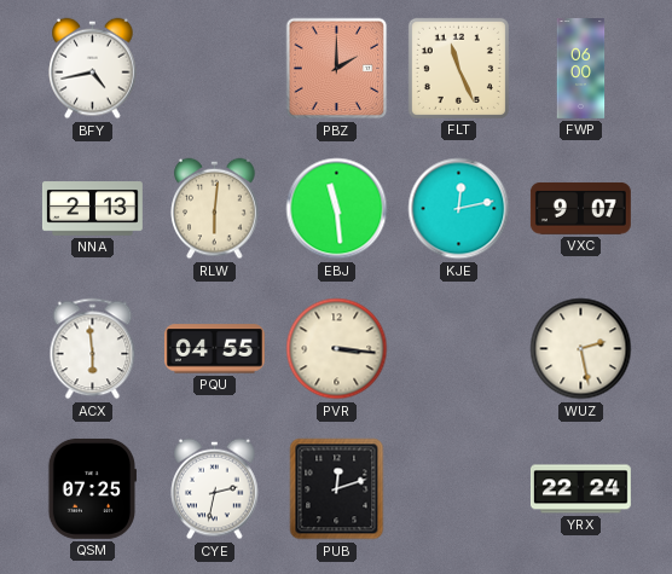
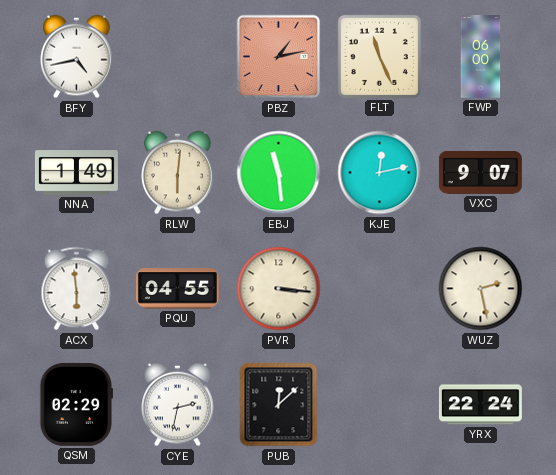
PBZ: 2:00 -> 1:13 (279, 57)
NNA: 2:13 -> 1:49 (76, 173)
QSM: 07:25 -> 02:29 (75, 404)
PUB: 12:12 -> 12:08 (279, 405)
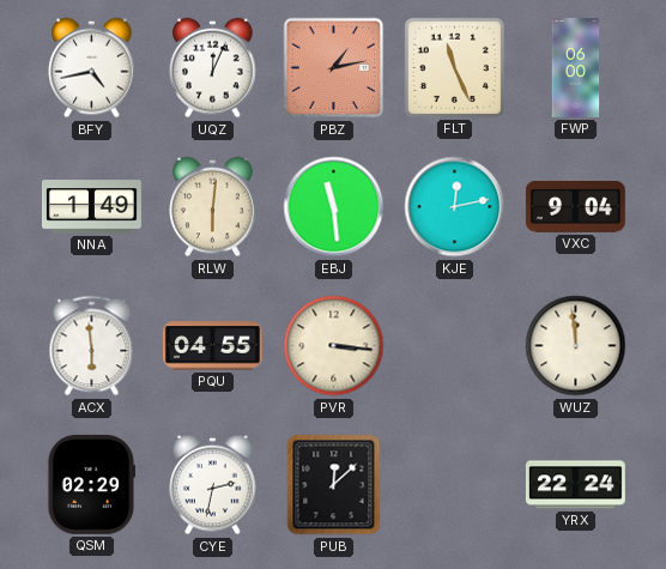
UQZ: none -> 12:04 (213, 68)
VXC: 9:07 -> 9:04 (575, 206)
WUZ: 2:28 -> 11:59 (576, 346)
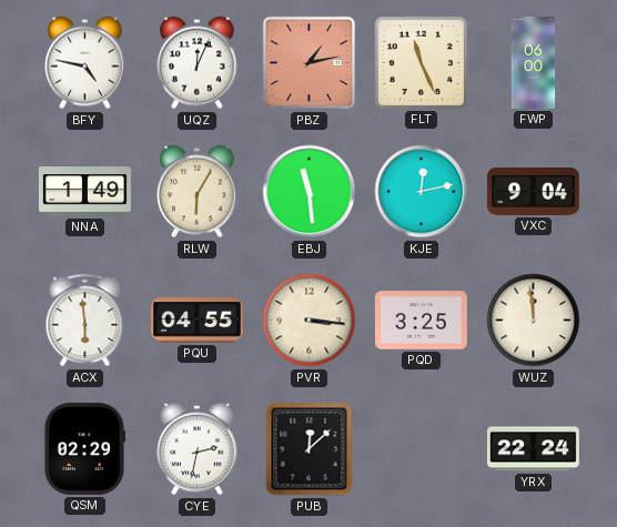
BFY: 4:43 -> 4:47 (85, 63)
RLW: 6:01 -> 6:05 (198, 192)
PQD: none -> 3:25 (421, 321)
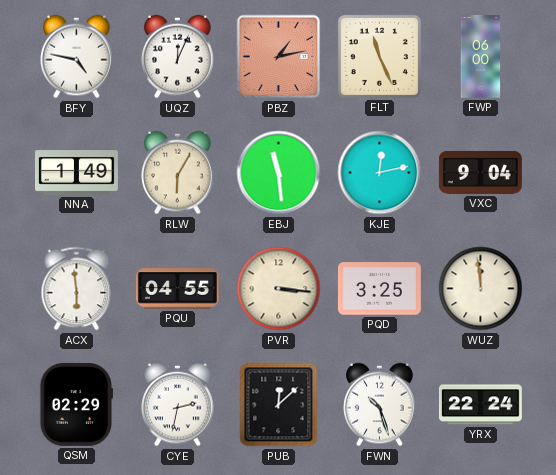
FWN: none -> 10:27 (380, 405)
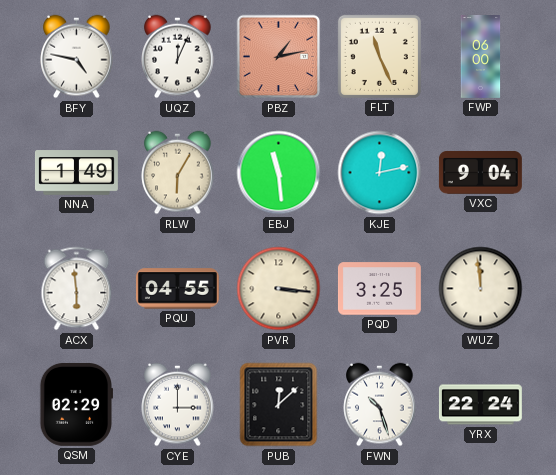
CYE: 2:32 -> 3:00 (178, 405)
